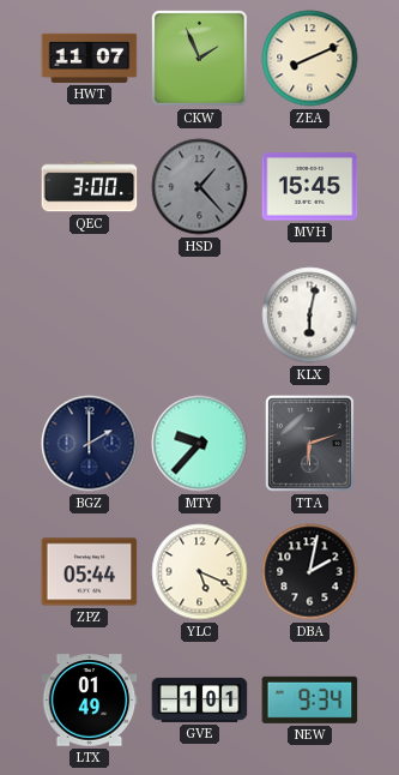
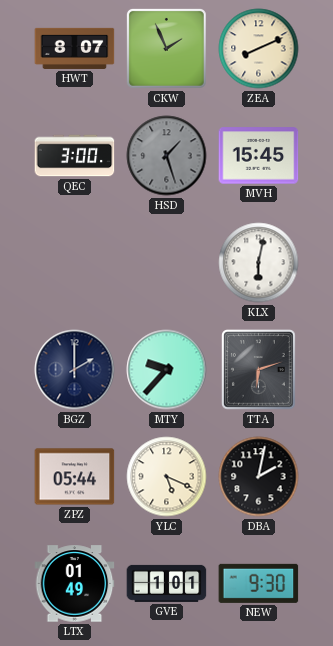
HWT: 11:07 -> 8:07 (75, 48)
HSD: 1:23 -> 1:27 (167, 156)
NEW: 9:34 -> 9:30 (259, 583)
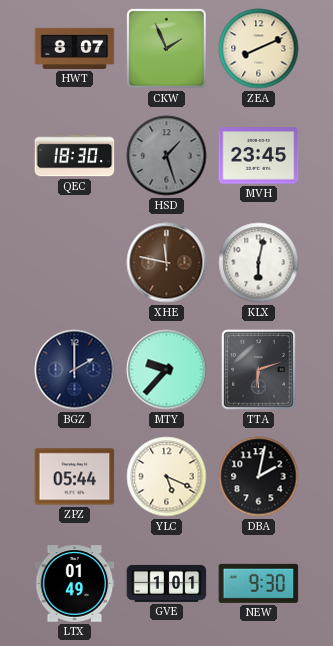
QEC: 3:00 -> 18:30 (75, 156)
MVH: 15:45 -> 23:45 (259, 156)
XHE: none -> 11:47 (167, 263)
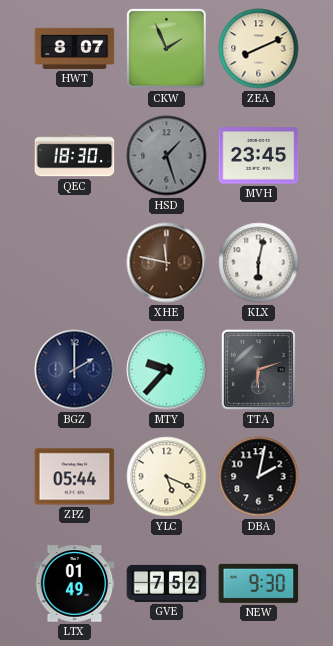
GVE: 1:01 -> 7:52 (167, 583)
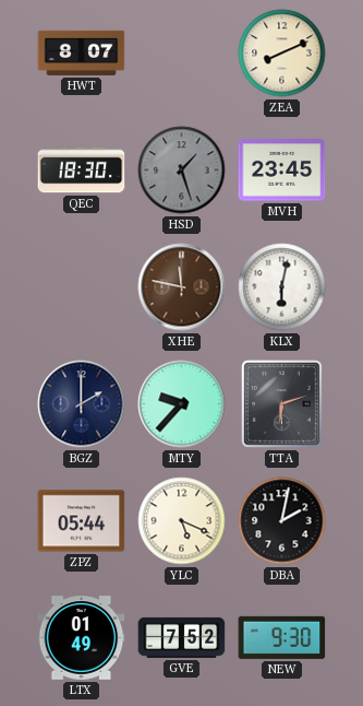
CKW: 1:56 -> none (166, 48)
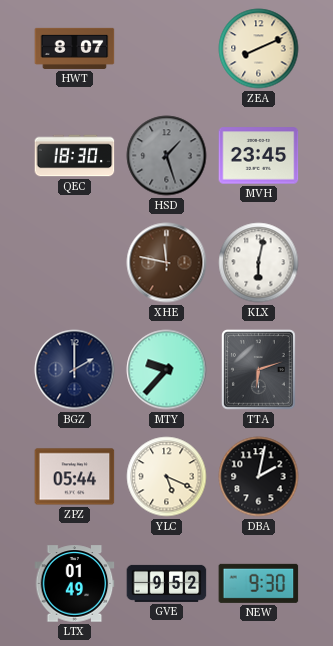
GVE: 7:52 -> 9:52 (167, 583)
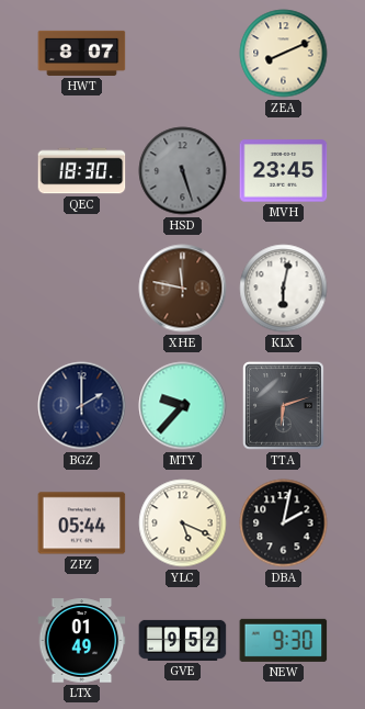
HSD: 1:27 -> 5:27 (183, 171)
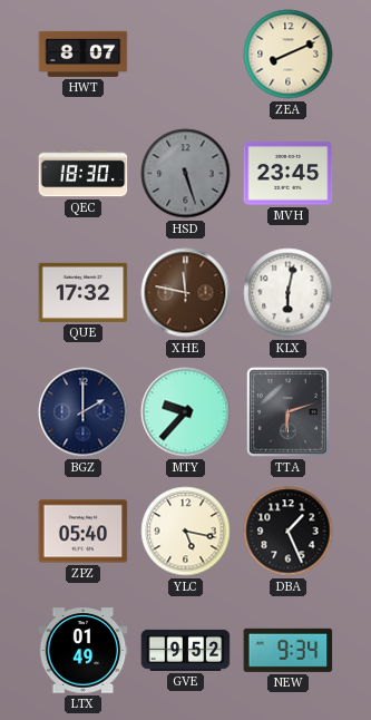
QUE: none -> 17:32 (84, 292)
ZPZ: 05:44 -> 05:40 (84, 532)
YLC: 5:19 -> 5:17 (186, 532)
DBA: 2:02 -> 1:26 (289, 532)
NEW: 9:30 -> 9:34 (289, 650)
